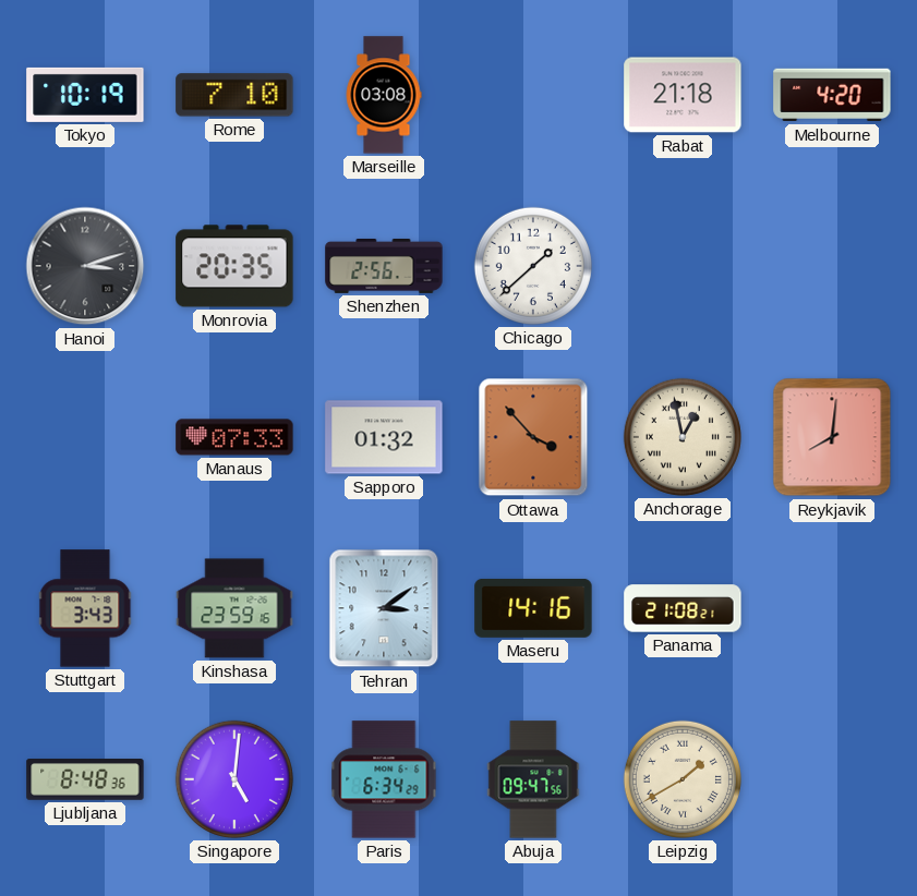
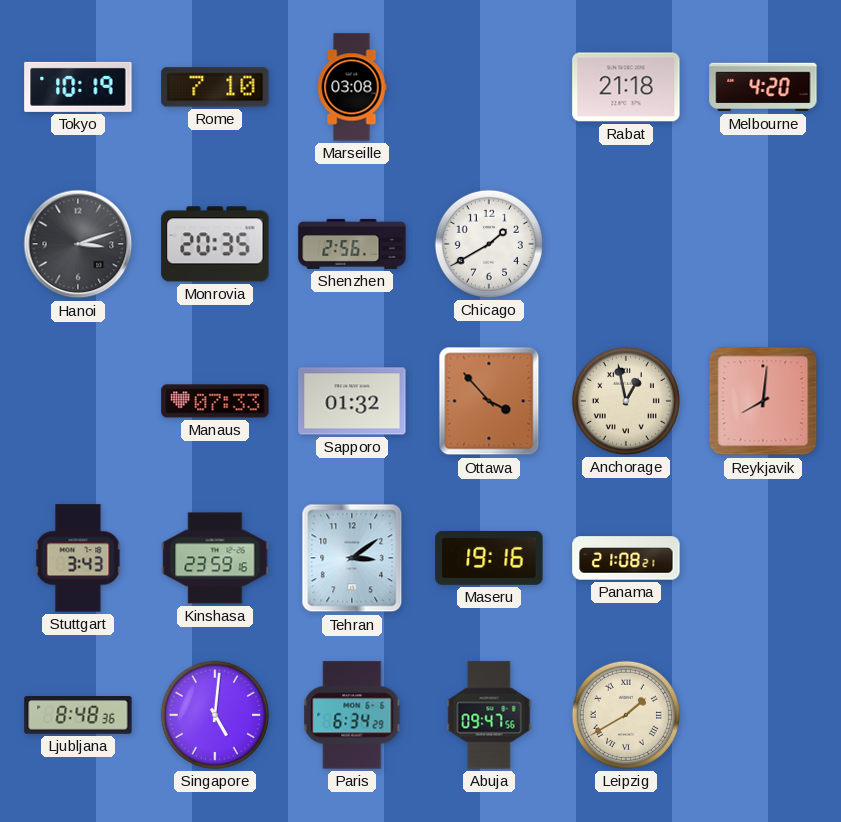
Chicago: 1:38 -> 1:40 (489, 244)
Maseru: 14:16 -> 19:16 (489, 558)
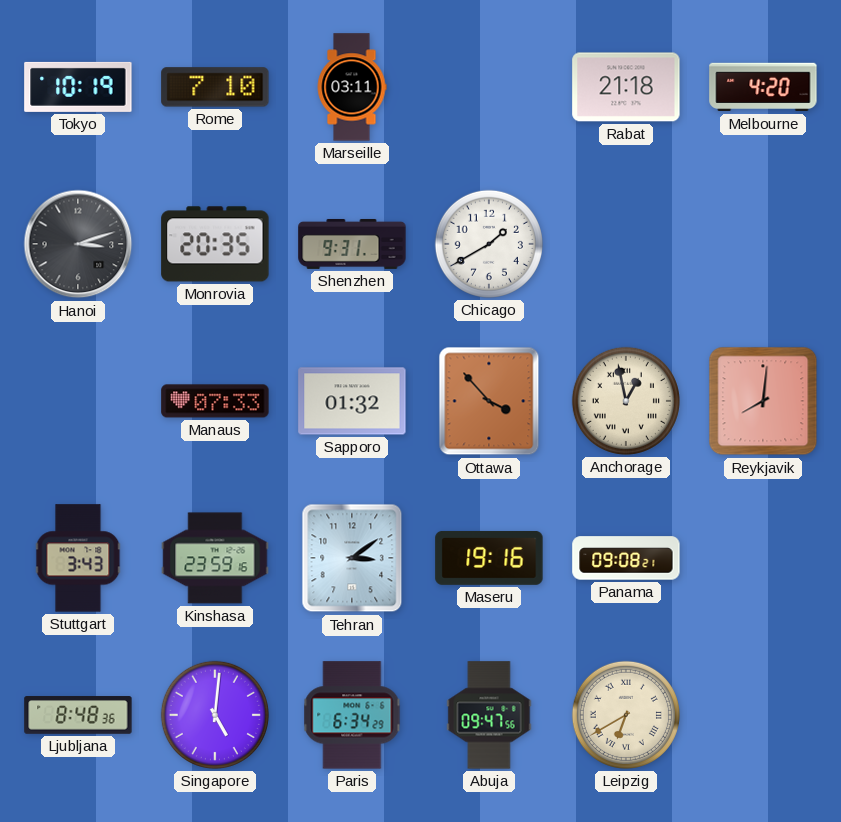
Marseille: 03:08 -> 03:11 (352, 87)
Shenzhen: 2:56 -> 9:31 (352, 244)
Panama: 21:08 -> 09:08 (626, 558)
Leipzig: 1:40 -> 6:40 (626, 715)
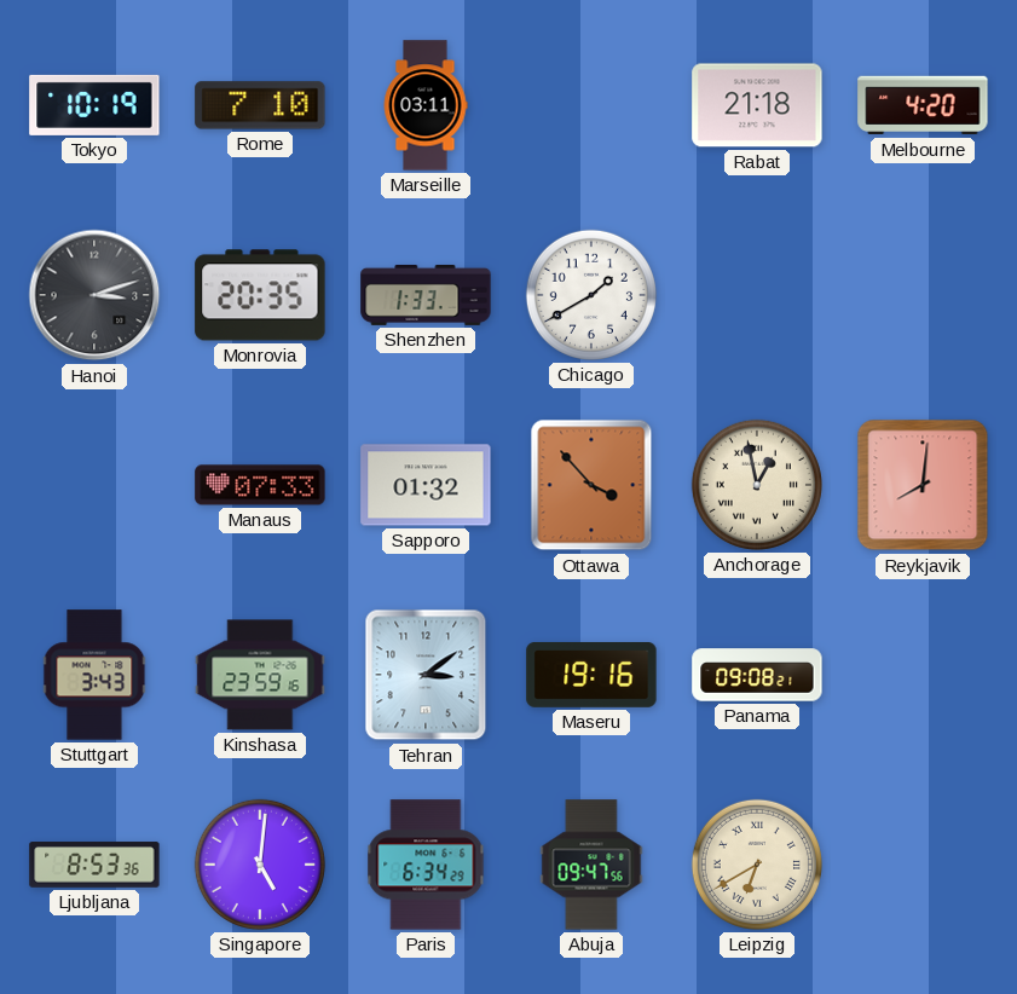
Shenzhen: 9:31 -> 1:33 (426, 295)
Ljubljana: 8:48 -> 8:53 (94, 865)
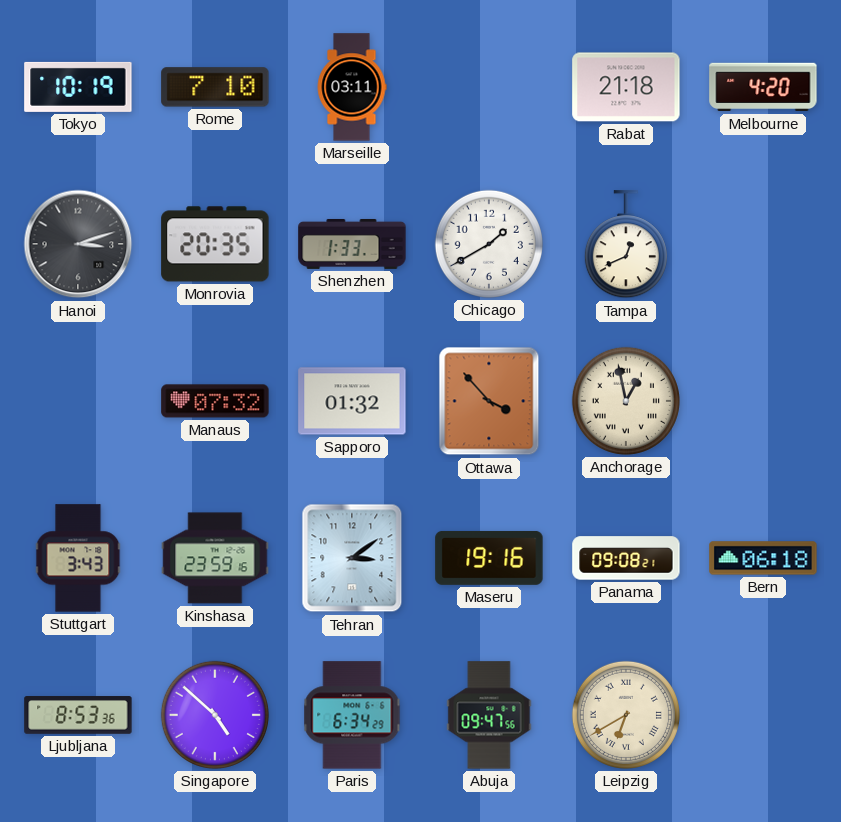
Tampa: none -> 12:41 (626, 245)
Manaus: 07:33 -> 07:32 (215, 401)
Reykjavik: 8:01 -> none (923, 485)
Bern: none -> 06:18 (763, 558)
Singapore: 5:01 -> 4:52 (215, 715)
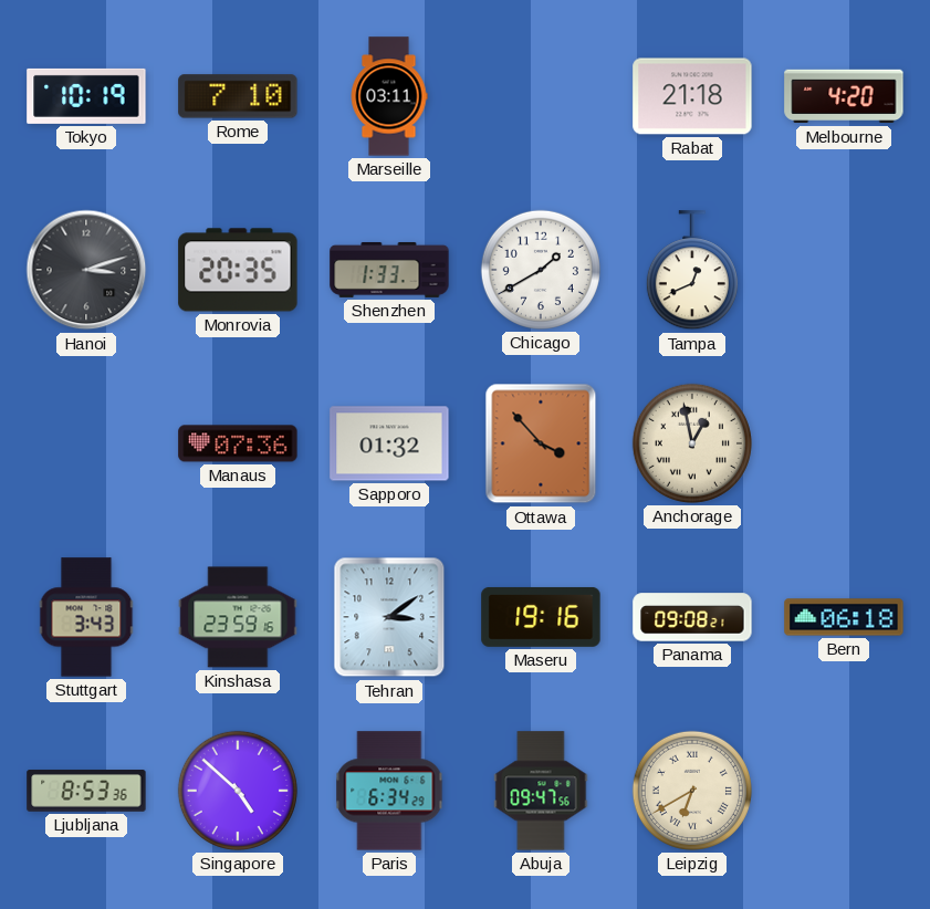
Manaus: 07:32 -> 07:36 (238, 443)
